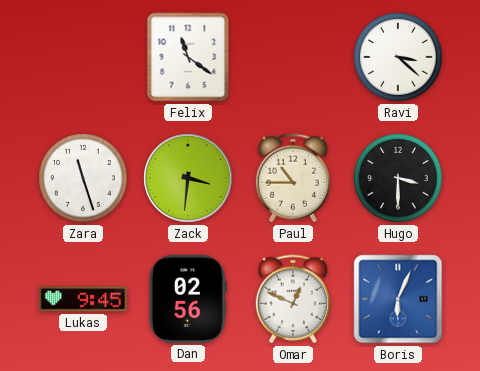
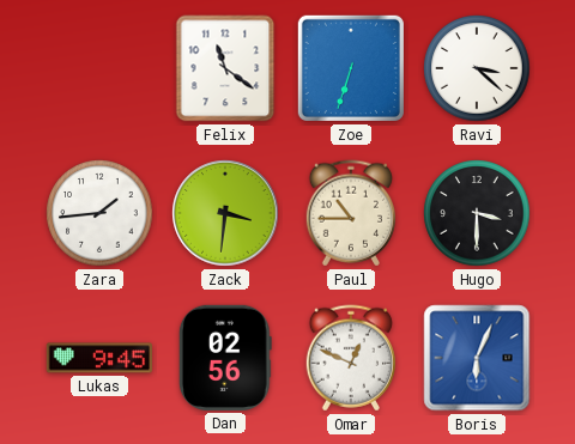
Zoe: none -> 6:33 (351, 68)
Zara: 11:27 -> 1:44 (99, 213)
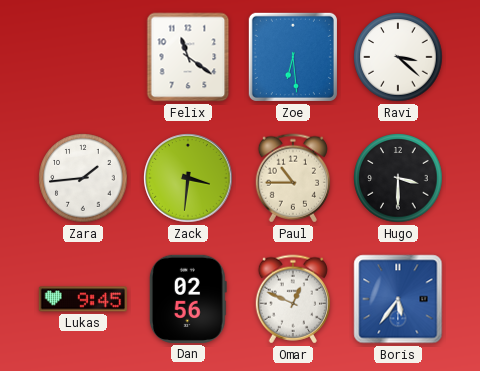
Zoe: 6:33 -> 6:29 (293, 57)
Boris: 6:04 -> 5:36 (398, 299)
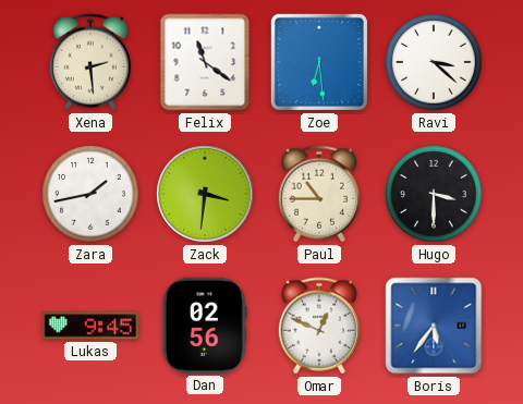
Xena: none -> 2:29 (89, 62)
Zara: 1:44 -> 1:43 (90, 194)
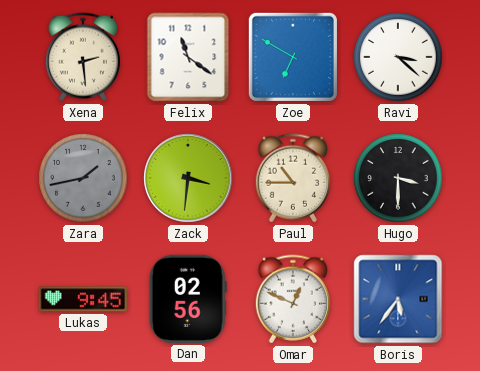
Zoe: 6:29 -> 6:50 (293, 57)
Zara dial: white -> grey (83, 178)
